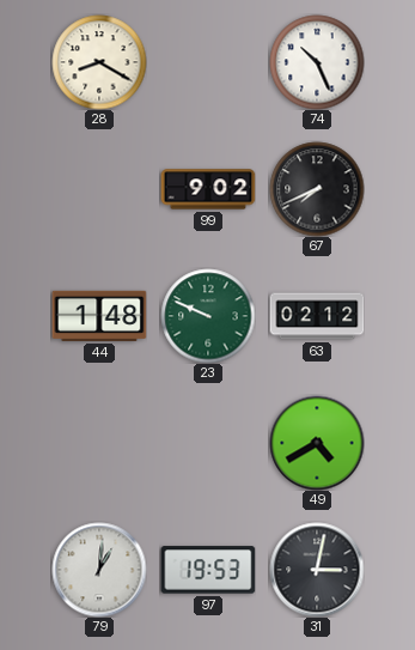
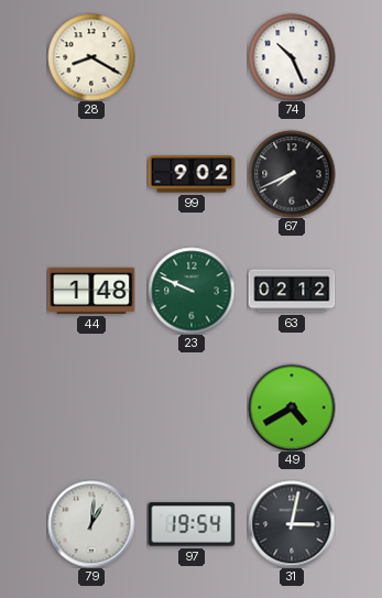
97: 19:53 -> 19:54 (192, 524)
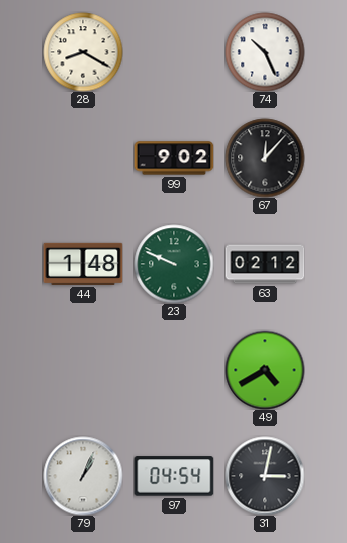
67: 7:41 -> 12:07 (265, 158)
79: 1:01 -> 1:04 (83, 476)
97: 19:54 -> 04:54 (174, 476)
